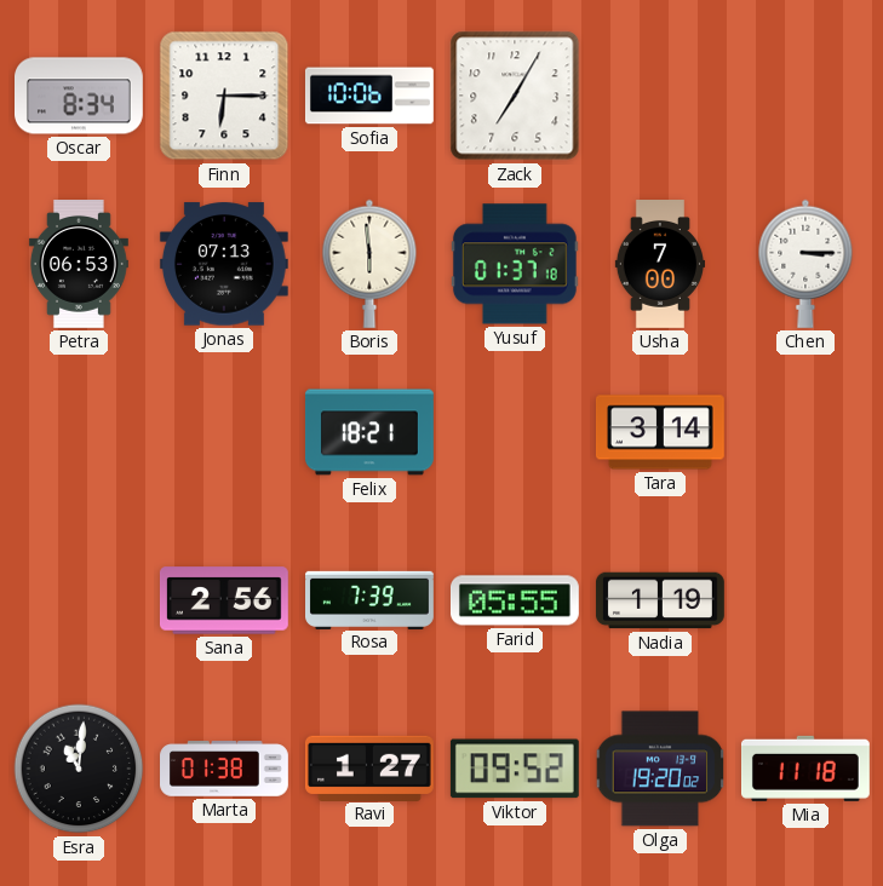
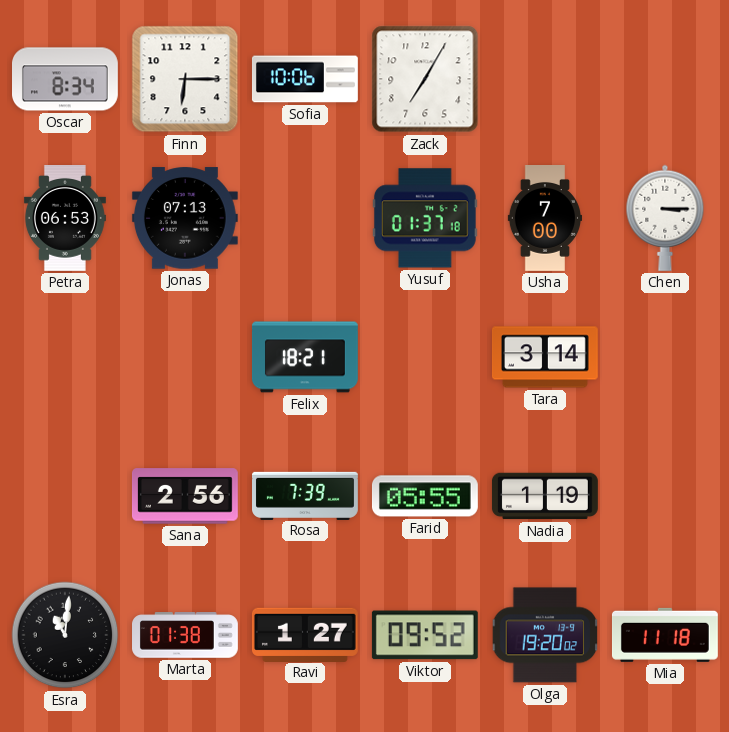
Boris: 5:59 -> none (369, 264)
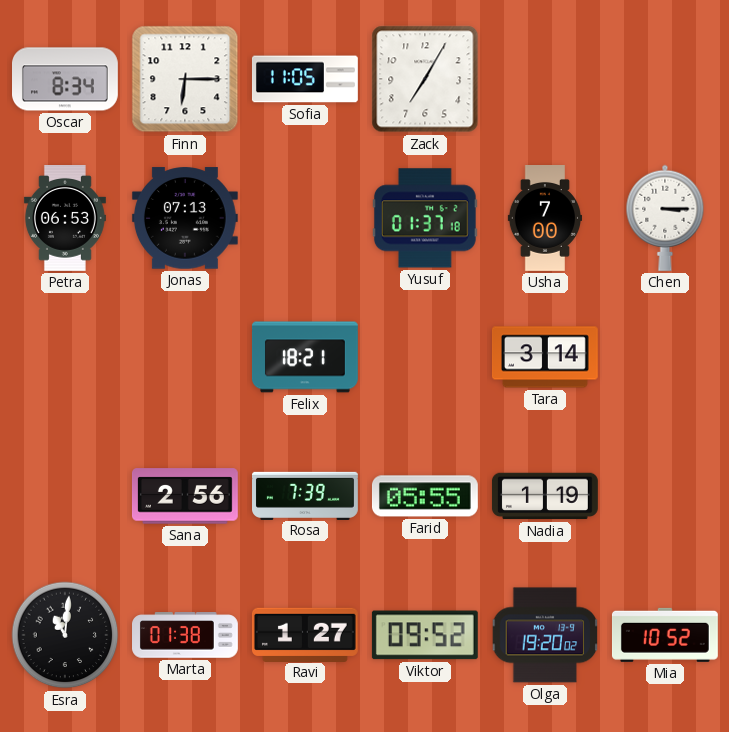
Sofia: 10:06 -> 11:05 (305, 79)
Mia: 11:18 -> 10:52 (665, 635)
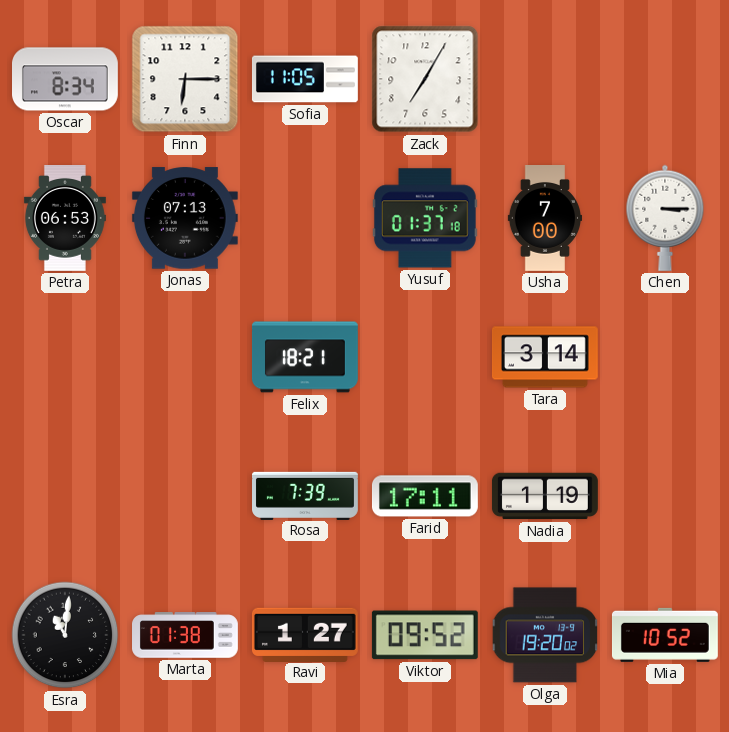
Sana: 2:56 -> none (185, 496)
Farid: 05:55 -> 17:11 (425, 496)
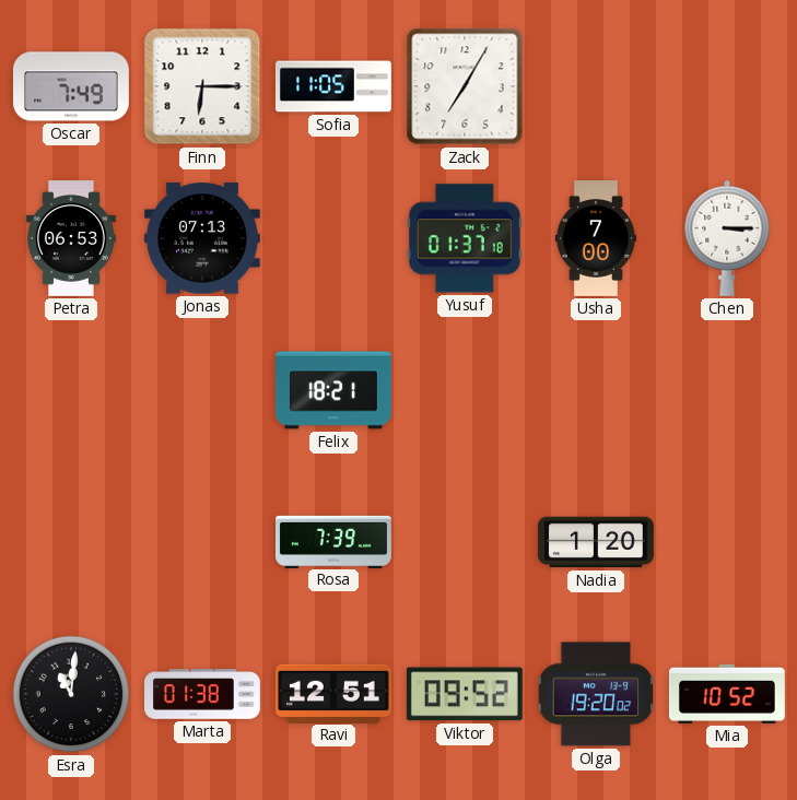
Oscar: 8:34 -> 7:49 (72, 86)
Tara: 3:14 -> none (545, 357)
Farid: 17:11 -> none (425, 496)
Nadia: 1:19 -> 1:20 (596, 542)
Ravi: 1:27 -> 12:51 (333, 693)
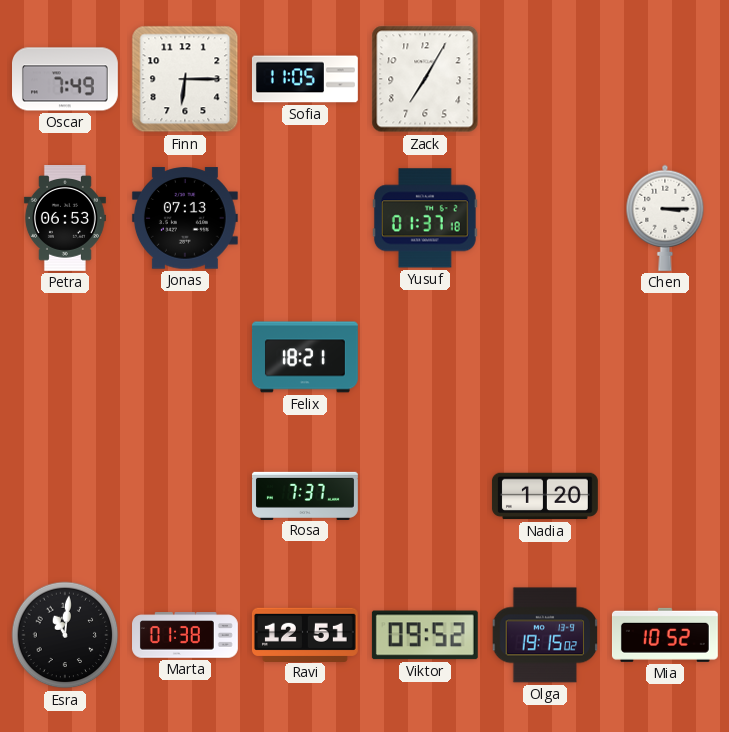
Usha: 7:00 -> none (595, 239)
Rosa: 7:39 -> 7:37 (306, 495)
Olga: 19:20 -> 19:15 (545, 635)
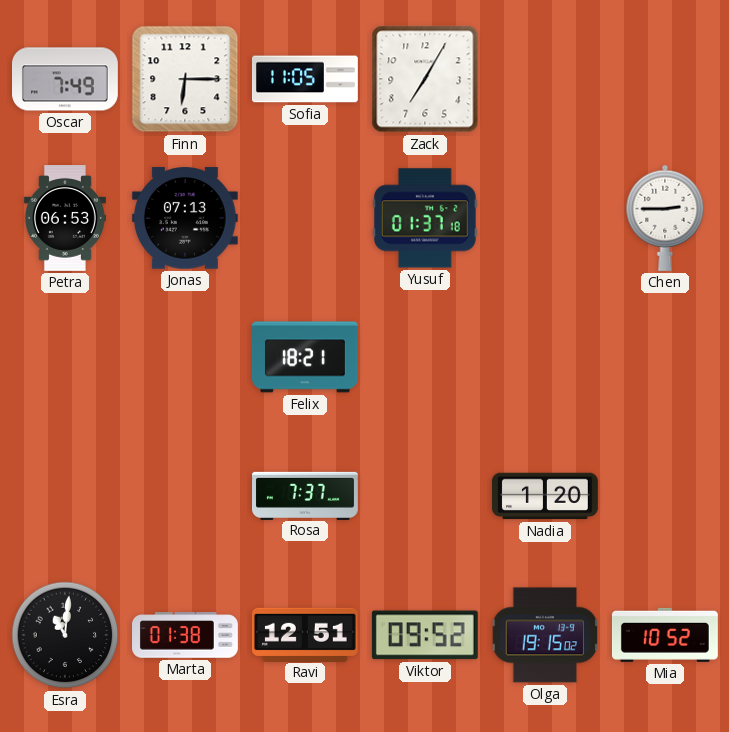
Chen: 3:15 -> 2:45 (665, 218)
